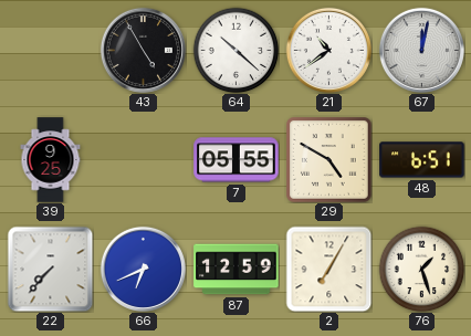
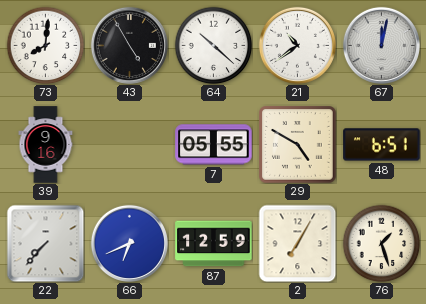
73: none -> 8:01 (45, 45)
39: 9:25 -> 9:16 (46, 145)
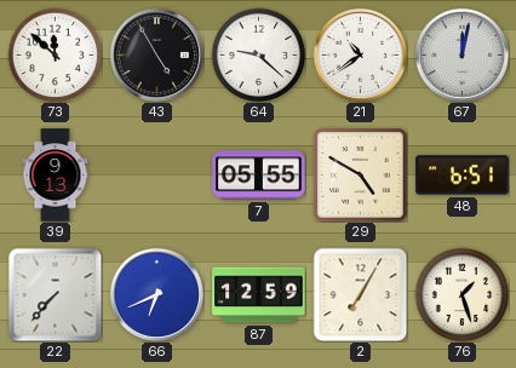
73: 8:01 -> 11:52 (55, 54)
64: 10:22 -> 9:22 (258, 54)
39: 9:16 -> 9:13 (56, 176)
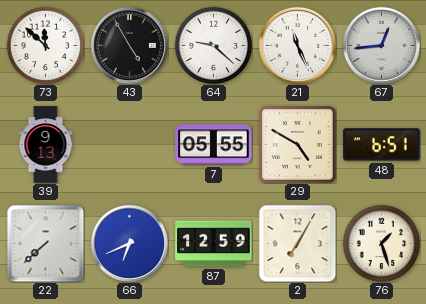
21: 10:39 -> 11:26 (297, 45)
67: 12:02 -> 12:44 (381, 45)
22: 7:37 -> 7:38 (45, 243)
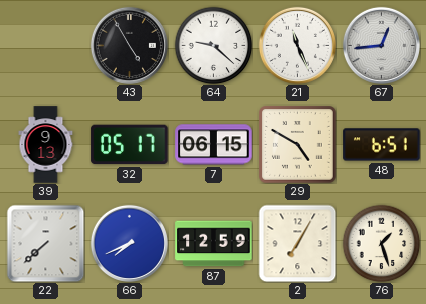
73: 11:52 -> none (45, 45)
32: none -> 05:17 (130, 145)
7: 05:55 -> 06:15 (214, 145)
66: 6:41 -> 7:41 (129, 243)
